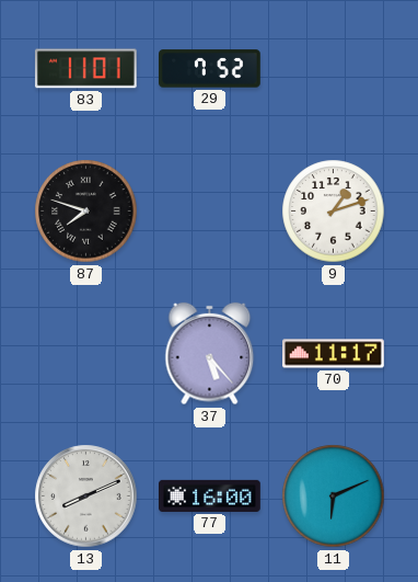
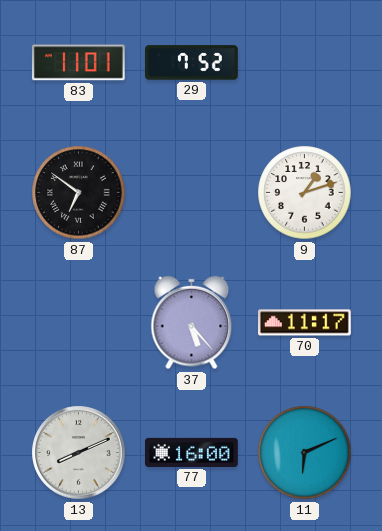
87: 7:48 -> 6:51 (79, 193)
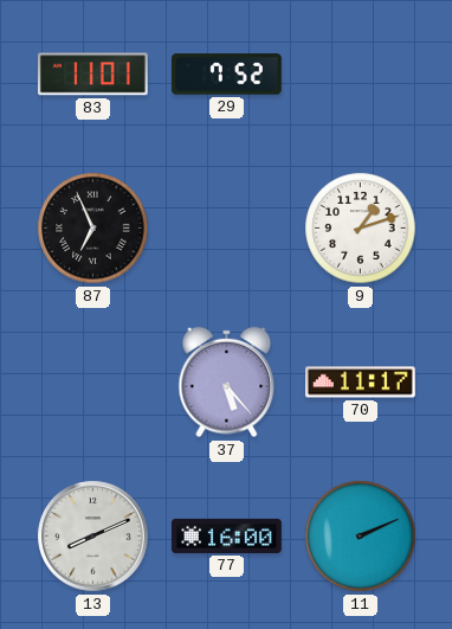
87: 6:51 -> 6:56 (93, 229)
11: 6:11 -> 2:11 (361, 537)
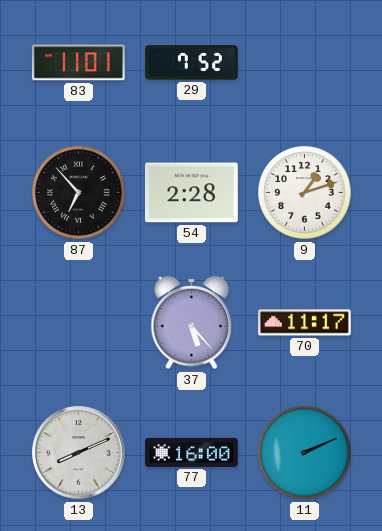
87: 6:56 -> 6:53 (79, 193)
54: none -> 2:28 (192, 193)
